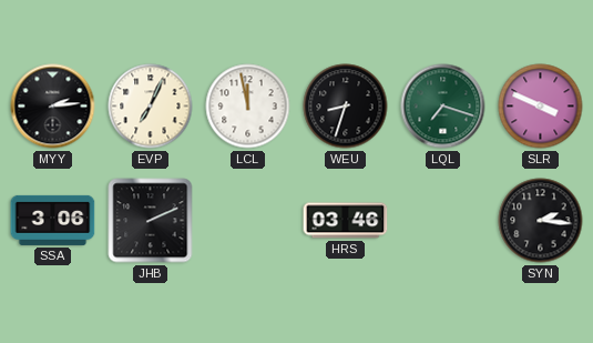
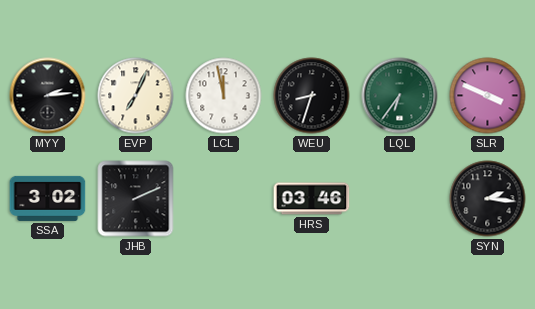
LQL: 7:18 -> 6:36 (400, 96)
SSA: 3:06 -> 3:02 (48, 198)
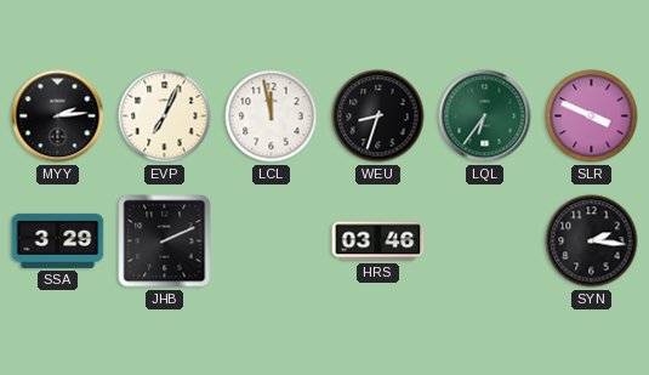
SSA: 3:02 -> 3:29 (58, 240)
